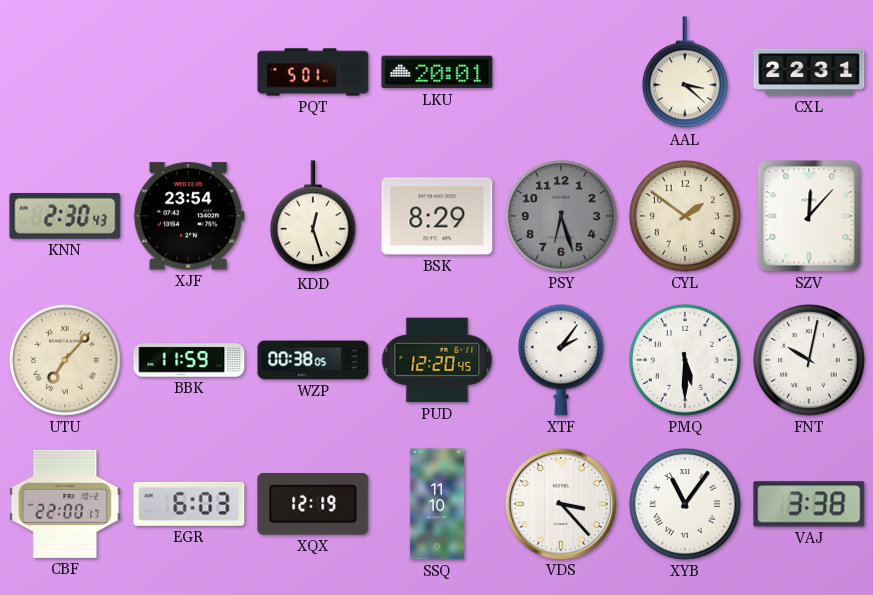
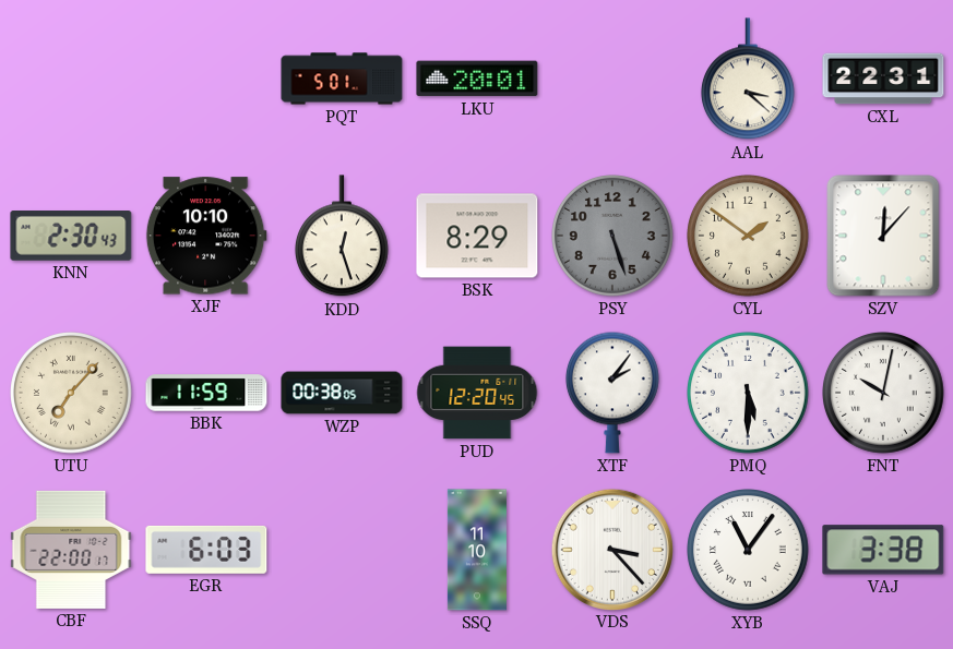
XJF: 23:54 -> 10:10 (206, 236)
PSY: 6:27 -> 5:27 (614, 237)
XQX: 12:19 -> none (313, 505)
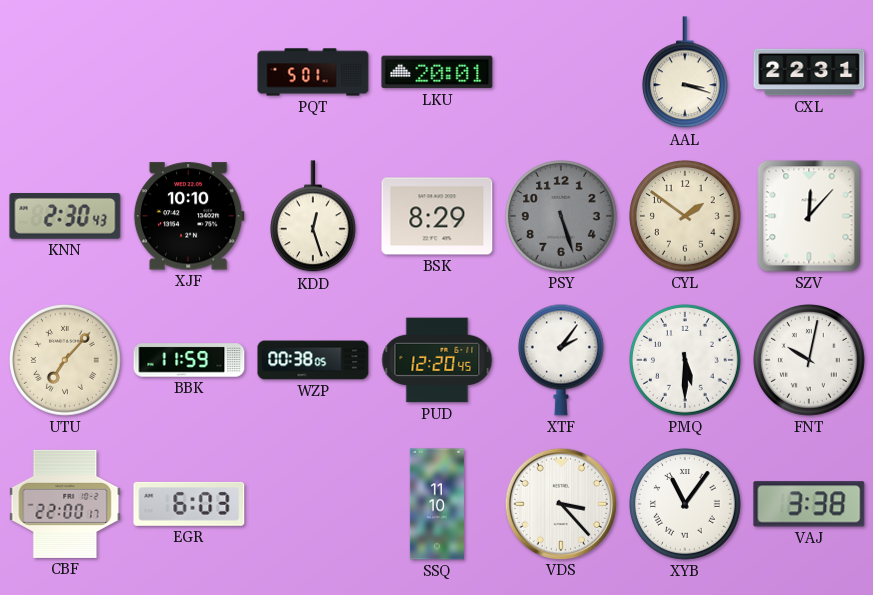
AAL: 3:22 -> 3:18 (685, 73)
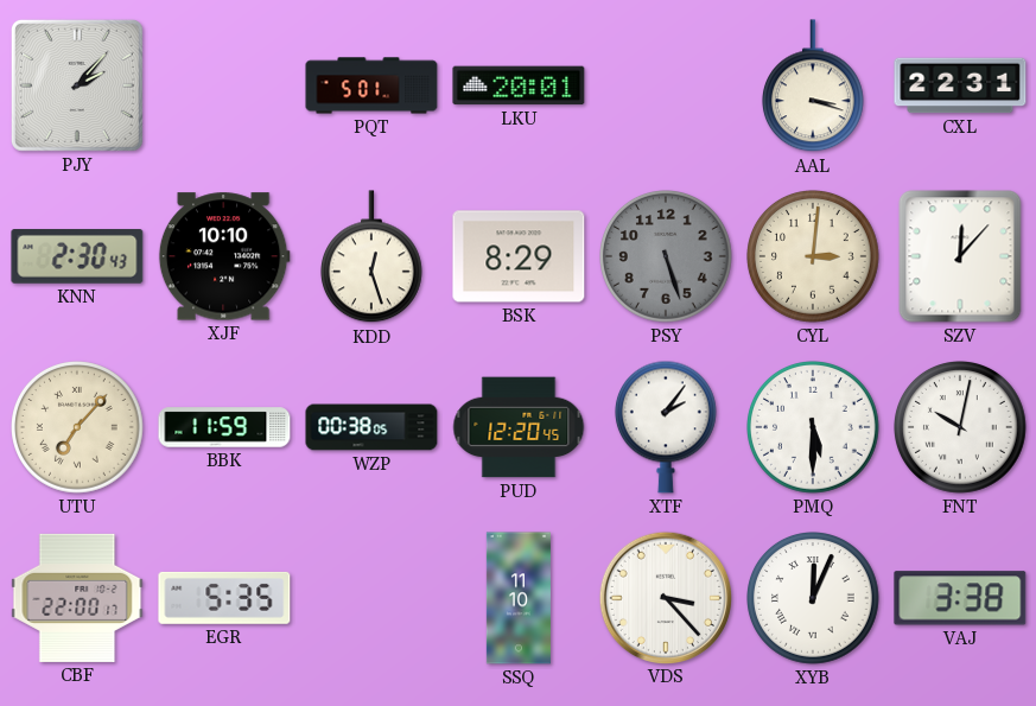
PJY: none -> 2:07 (77, 85)
CYL: 1:51 -> 3:01 (814, 257)
EGR: 6:03 -> 5:35 (224, 598)
XYB: 11:06 -> 12:04 (814, 599)
